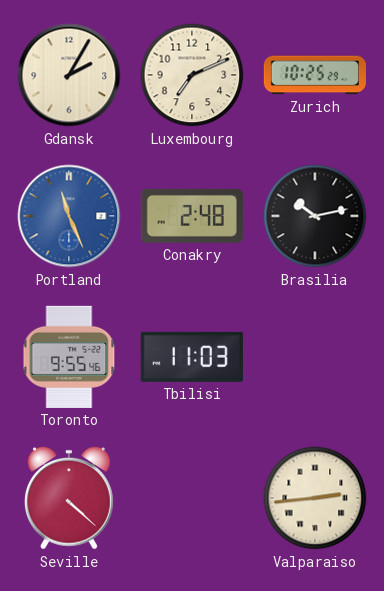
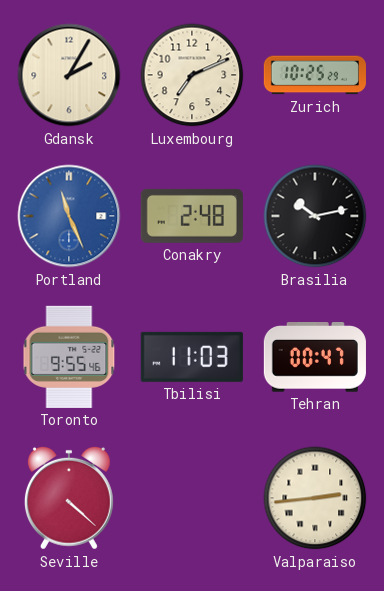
Tehran: none -> 00:47 (315, 358)
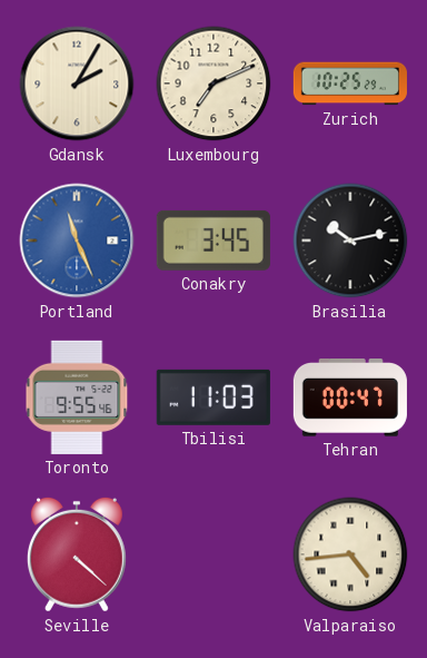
Conakry: 2:48 -> 3:45 (213, 240)
Valparaiso: 2:44 -> 4:44 (350, 554)
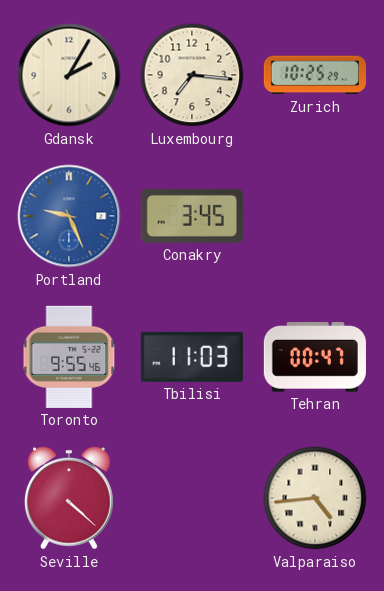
Luxembourg: 7:11 -> 7:16 (192, 75)
Portland: 11:26 -> 9:26 (69, 216)
Brasilia: 10:13 -> none (350, 240)
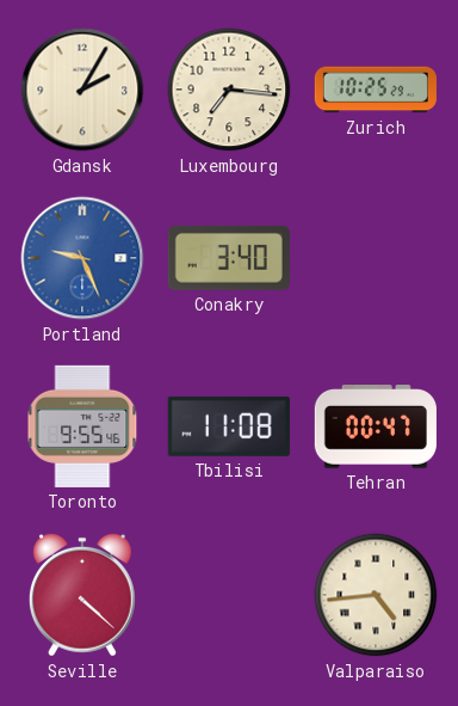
Conakry: 3:45 -> 3:40 (229, 258)
Tbilisi: 11:03 -> 11:08 (229, 426)
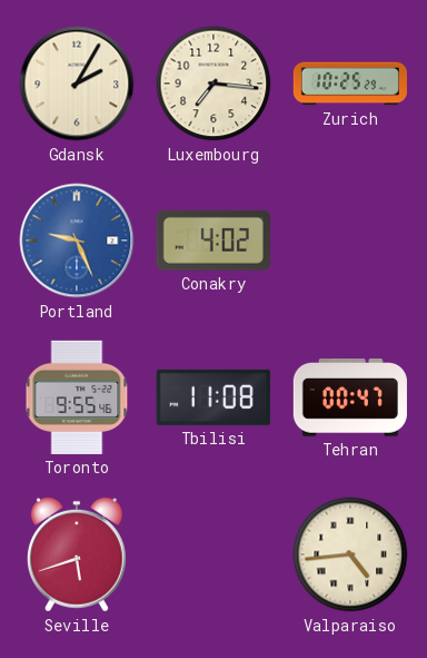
Conakry: 3:40 -> 4:02 (213, 240)
Seville: 4:22 -> 5:42 (77, 554)
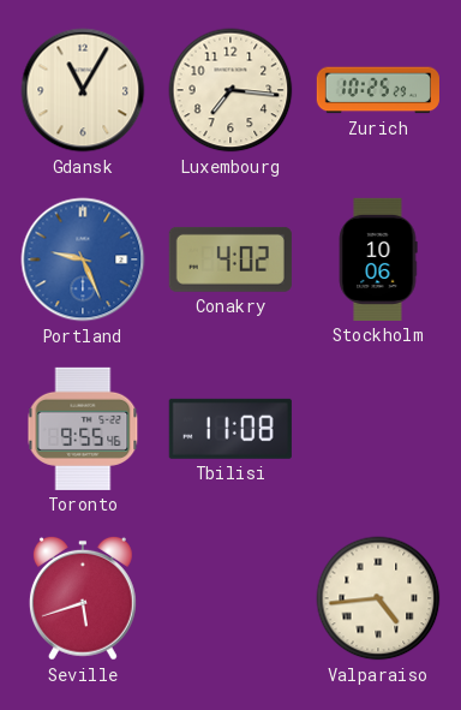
Gdansk: 2:05 -> 11:05 (83, 90)
Stockholm: none -> 10:06 (378, 259)
Tehran: 00:47 -> none (350, 399)
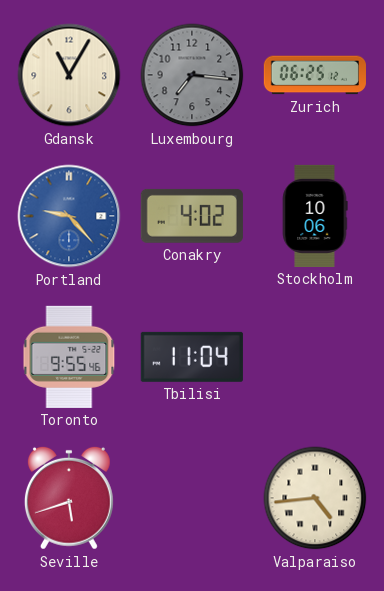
Luxembourg dial: cream -> grey (192, 75)
Zurich: 10:25 -> 06:25 (315, 75)
Portland: 9:26 -> 9:23 (69, 216)
Tbilisi: 11:08 -> 11:04 (192, 357)
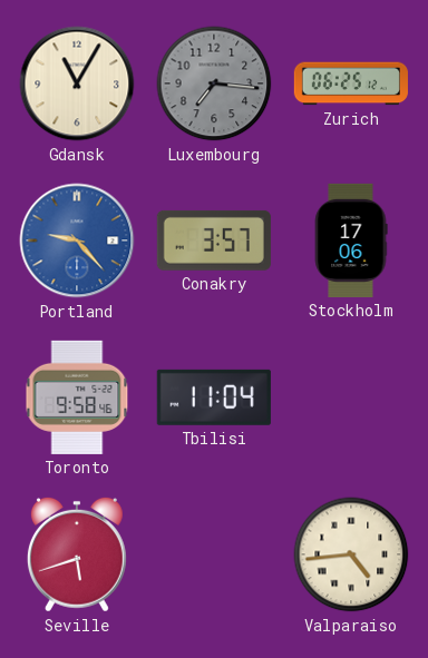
Conakry: 4:02 -> 3:57 (214, 240)
Stockholm: 10:06 -> 17:06 (351, 240)
Toronto: 9:55 -> 9:58 (77, 397)
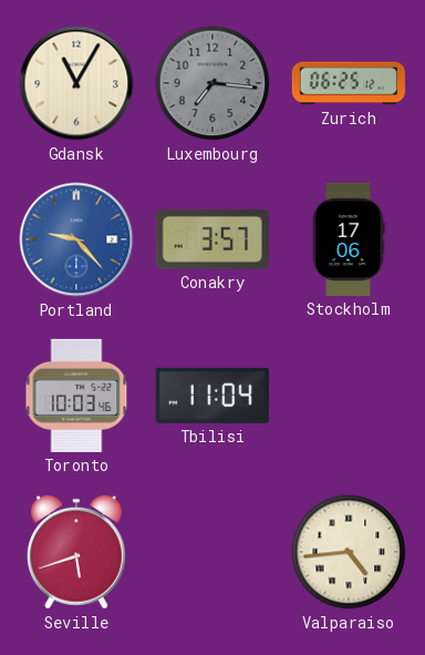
Toronto: 9:58 -> 10:03 (76, 396)
